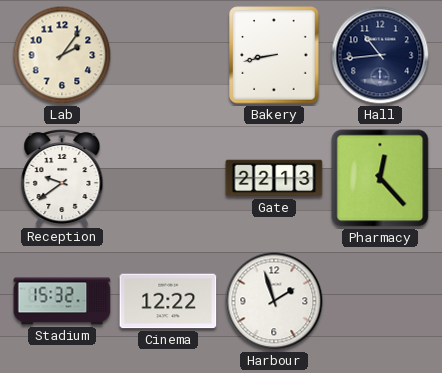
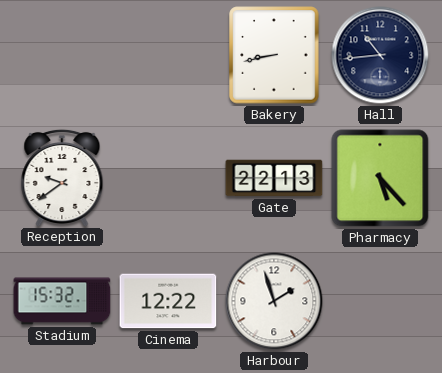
Lab: 2:06 -> none (62, 55)
Pharmacy: 12:23 -> 5:23 (380, 178)
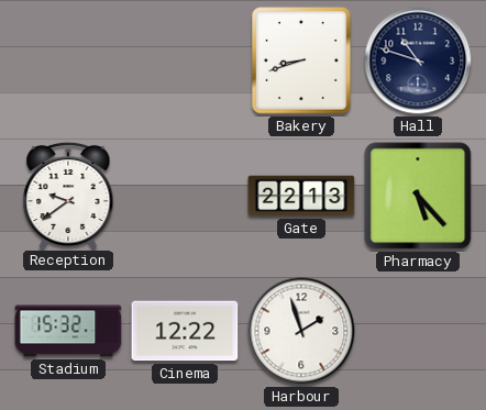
Bakery: 8:43 -> 8:42 (301, 60)
Hall: 10:44 -> 10:48 (418, 60)
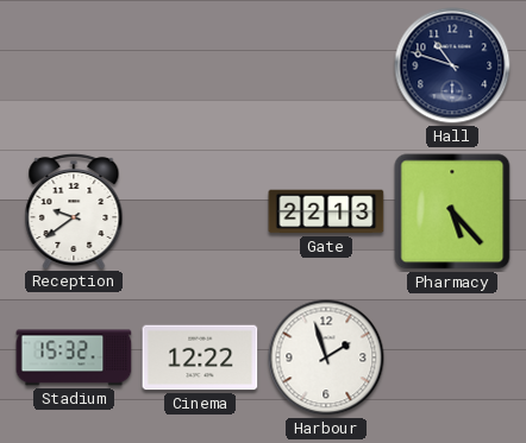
Bakery: 8:42 -> none (301, 60)
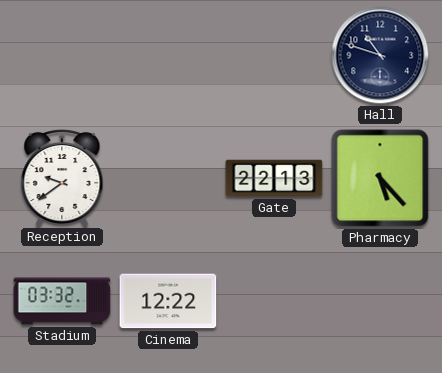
Stadium: 15:32 -> 03:32 (62, 301)
Harbour: 1:57 -> none (326, 357)
